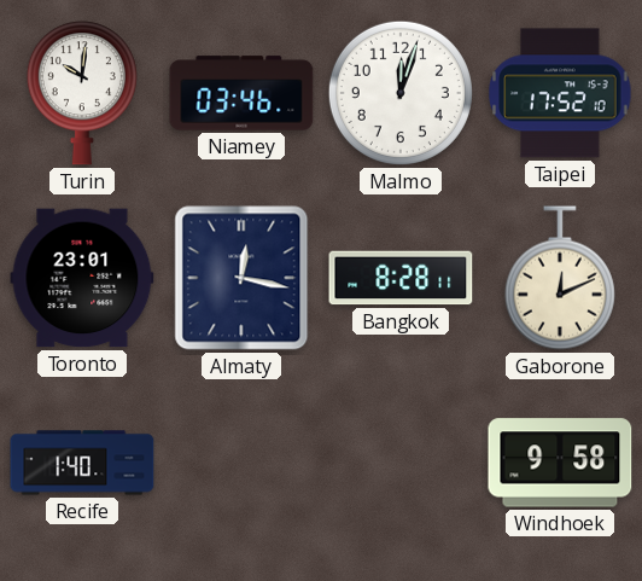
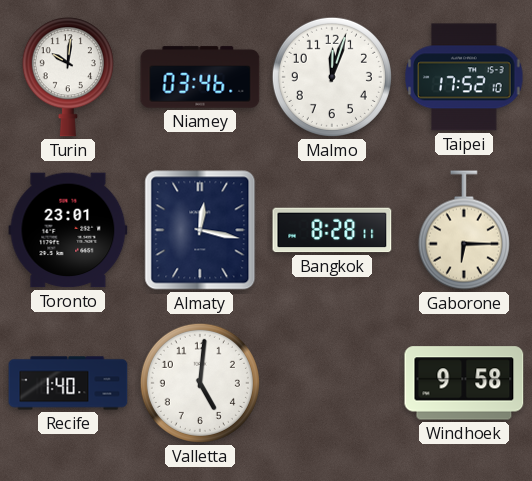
Gaborone: 12:11 -> 6:15 (464, 230)
Valletta: none -> 5:01 (200, 383)
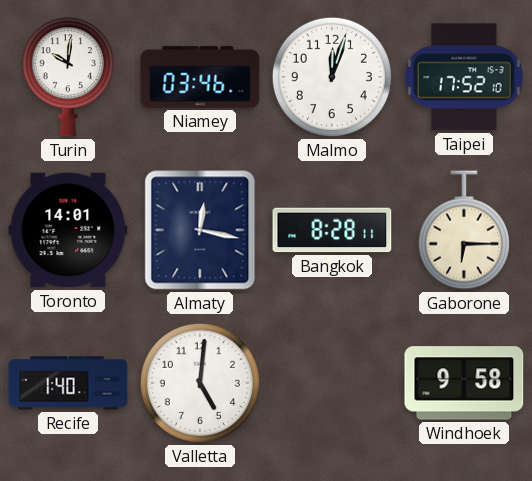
Toronto: 23:01 -> 14:01 (68, 230)
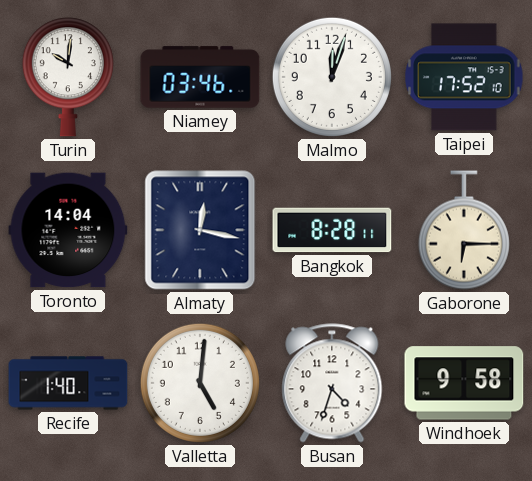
Toronto: 14:01 -> 14:04 (68, 230)
Busan: none -> 4:33 (332, 383)
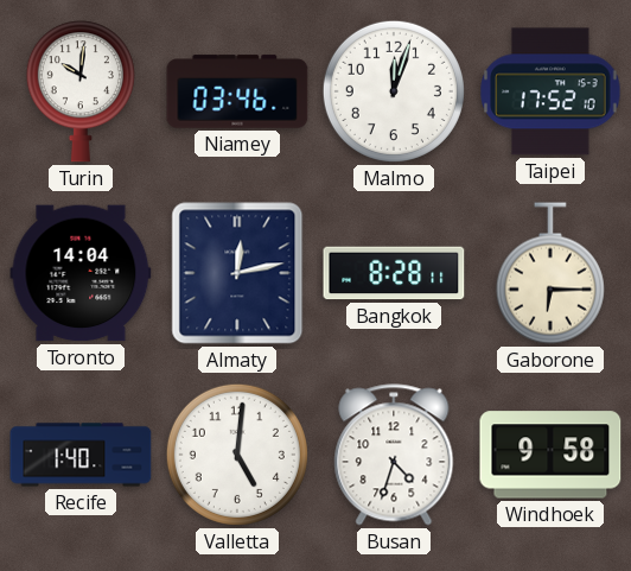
Almaty: 12:17 -> 12:13 (237, 273)
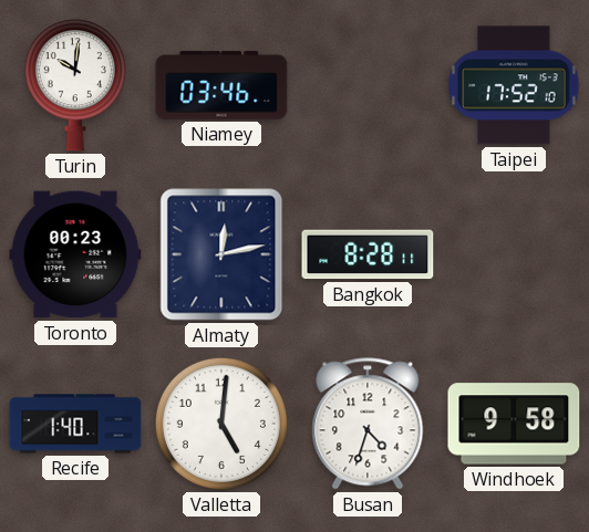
Malmo: 12:03 -> none (394, 91)
Toronto: 14:04 -> 00:23 (75, 254)
Gaborone: 6:15 -> none (550, 273)
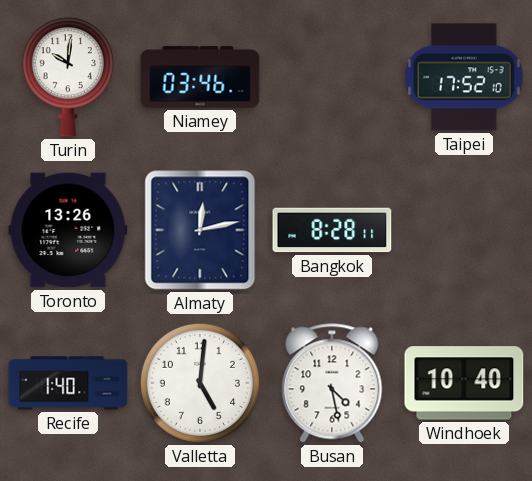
Toronto: 00:23 -> 13:26 (68, 230)
Busan: 4:33 -> 4:28 (332, 383)
Windhoek: 9:58 -> 10:40 (464, 383)
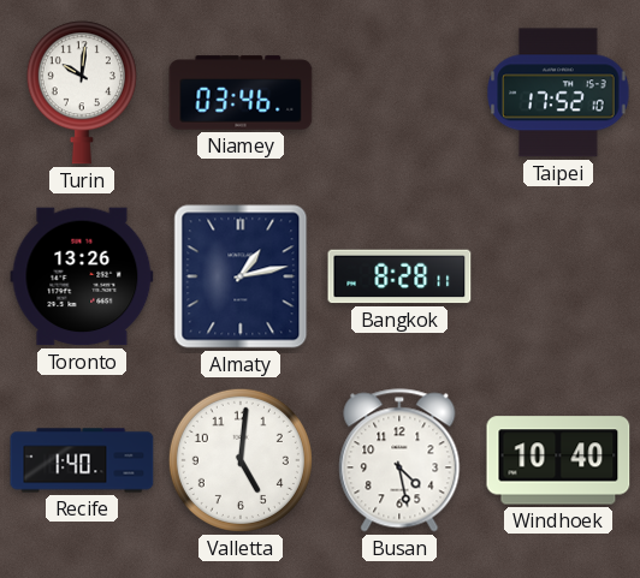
Almaty: 12:13 -> 1:13 (241, 276)
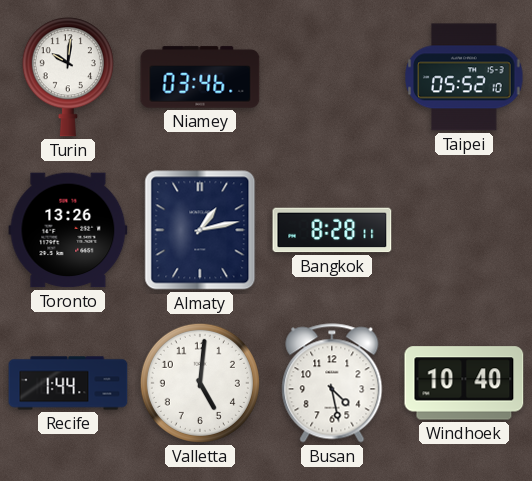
Taipei: 17:52 -> 05:52 (464, 77)
Recife: 1:40 -> 1:44 (68, 383)
